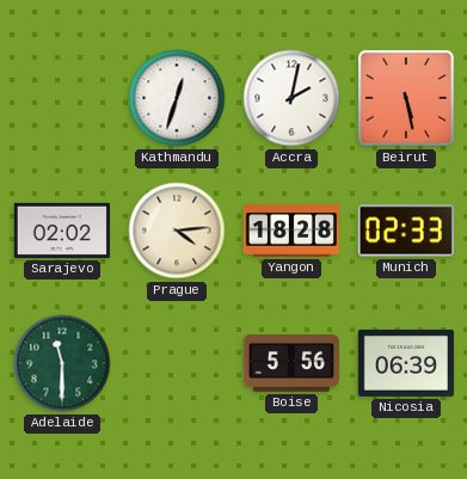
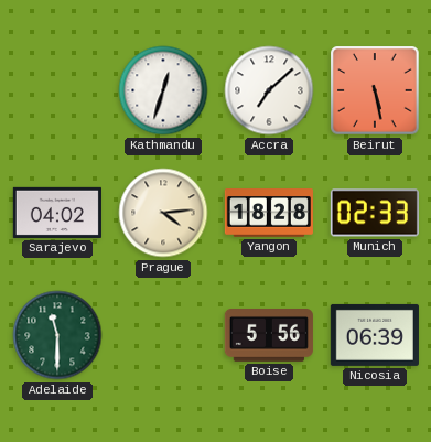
Accra: 2:02 -> 7:08 (269, 90)
Sarajevo: 02:02 -> 04:02 (57, 213)
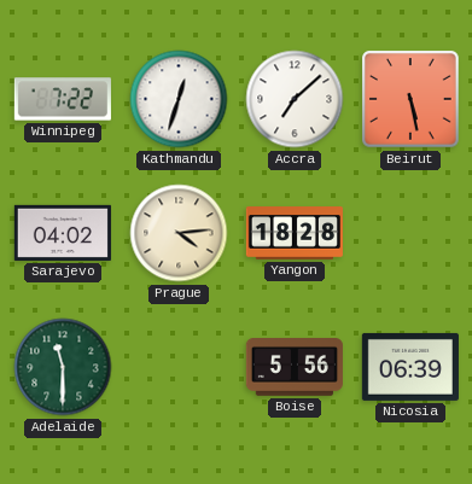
Winnipeg: none -> 7:22 (63, 99)
Munich: 02:33 -> none (375, 213)
